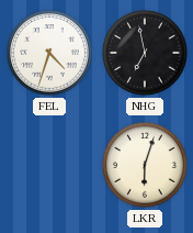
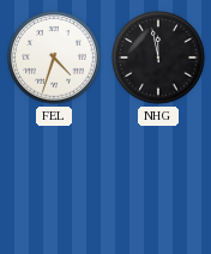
NHG: 6:58 -> 11:58 (158, 58)
LKR: 6:03 -> none (145, 165)
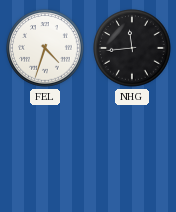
NHG: 11:58 -> 11:44 (132, 48)
